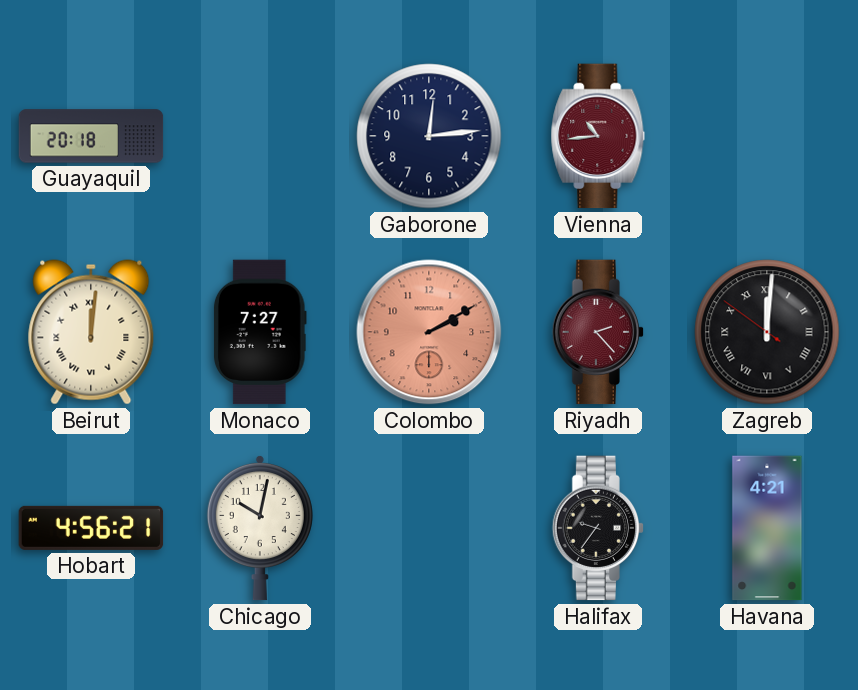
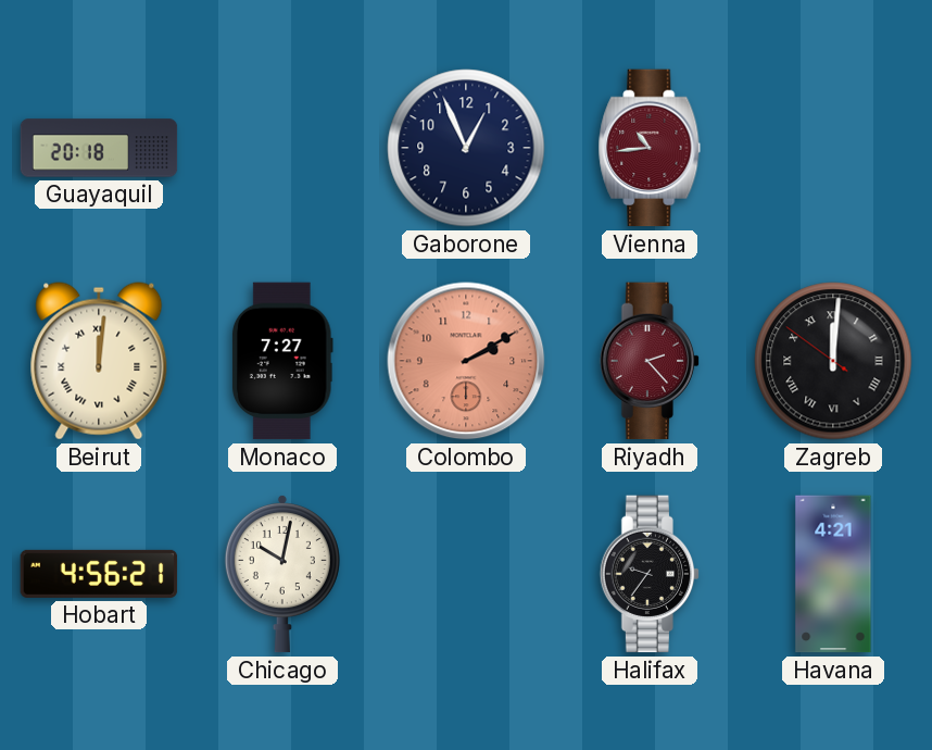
Gaborone: 12:14 -> 12:56 (466, 148)
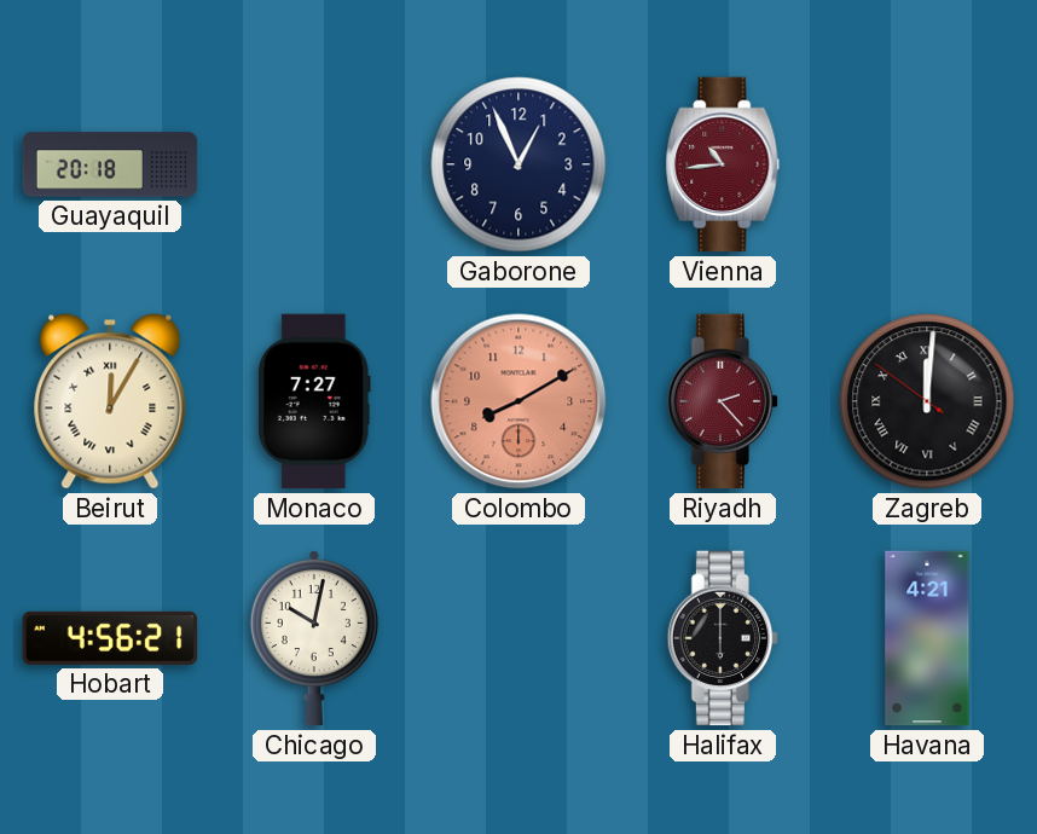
Beirut: 12:01 -> 12:05 (110, 401)
Colombo: 2:10 -> 8:10 (518, 401)
Halifax: 9:36 -> 6:00 (723, 638)
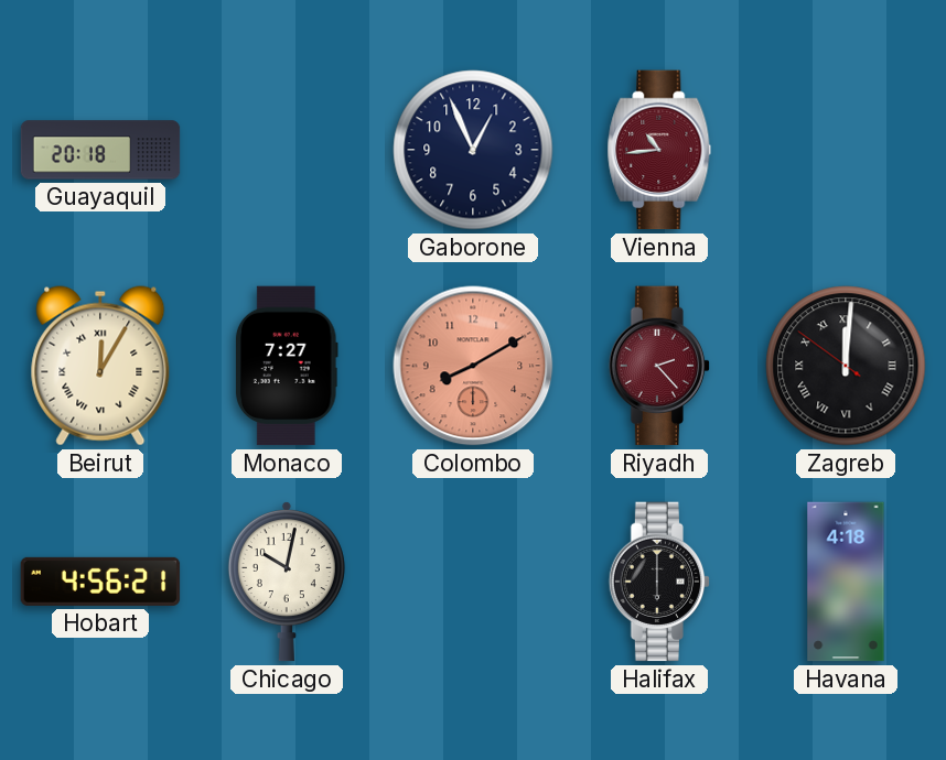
Havana: 4:21 -> 4:18 (846, 582)
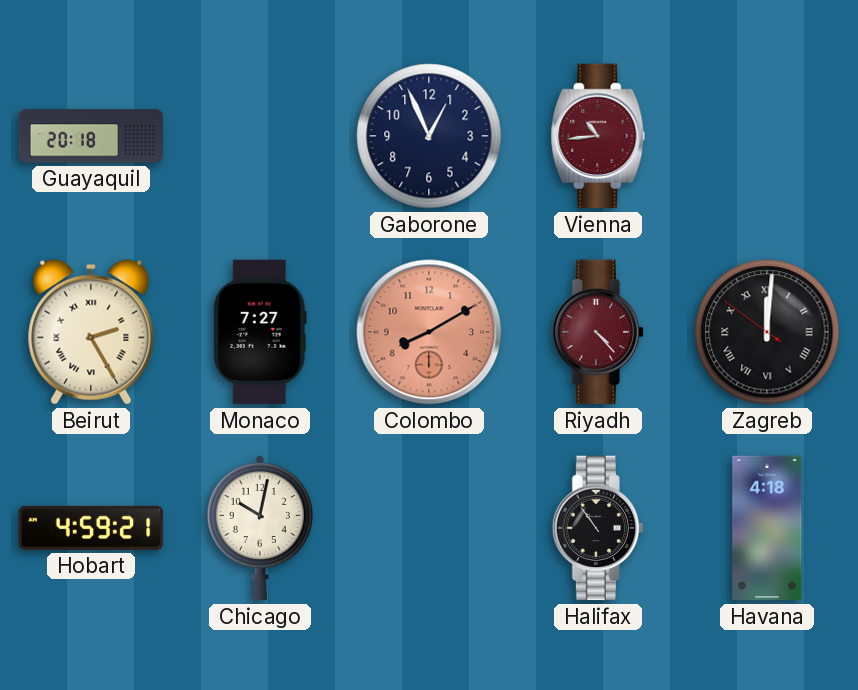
Beirut: 12:05 -> 2:25 (91, 332)
Riyadh: 2:23 -> 4:23 (598, 332)
Hobart: 4:56 -> 4:59 (91, 528)
Halifax: 6:00 -> 10:54 (598, 528)
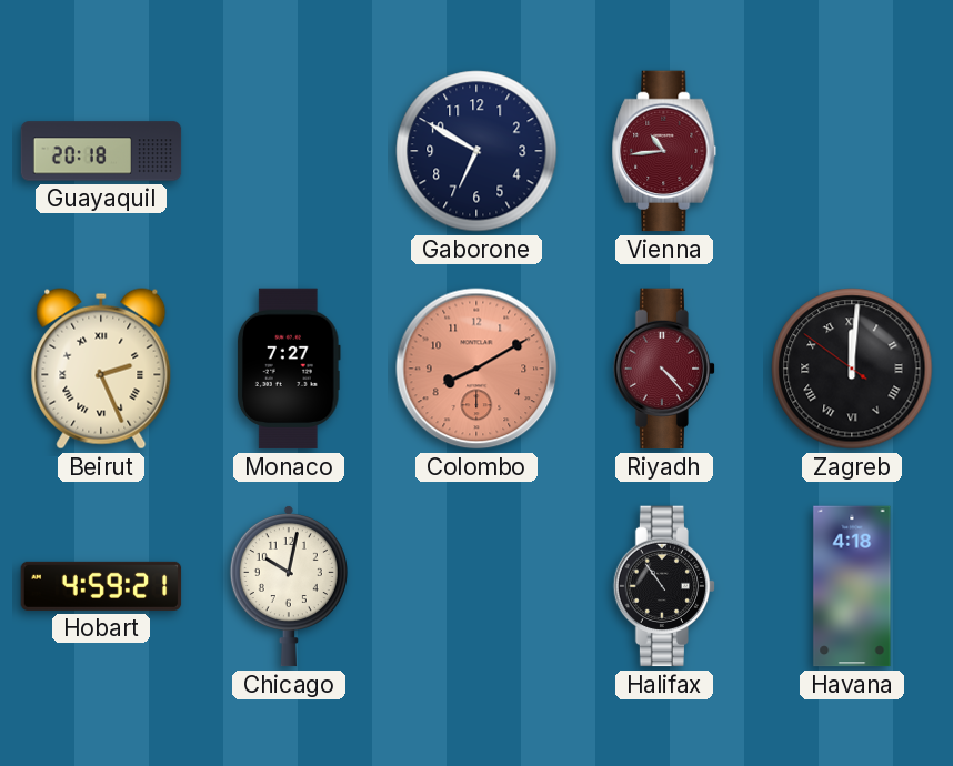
Gaborone: 12:56 -> 6:50 (476, 151)
Beirut: 2:25 -> 2:26 (101, 369)
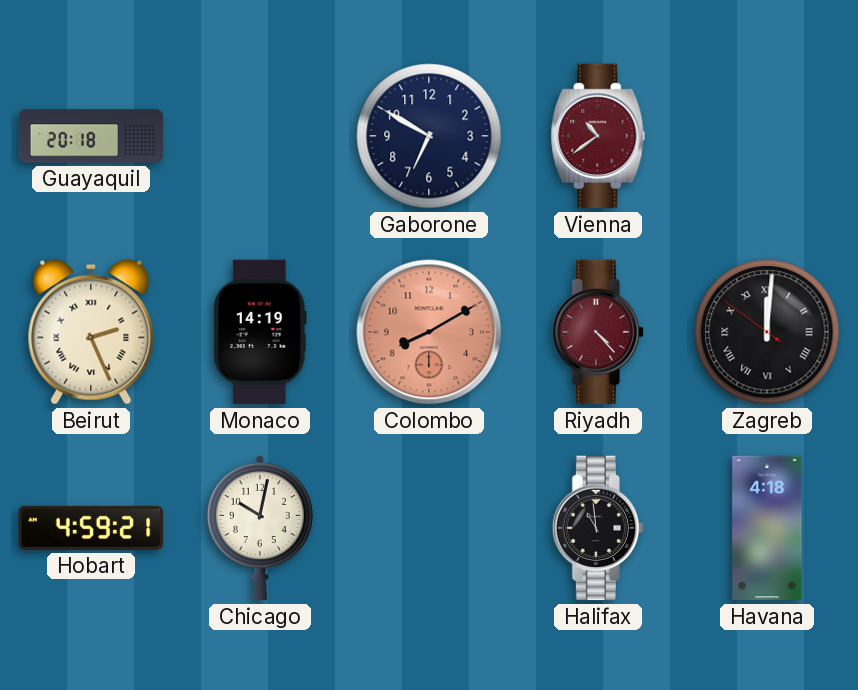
Vienna: 10:44 -> 10:39 (598, 136)
Monaco: 7:27 -> 14:19 (260, 332)
Halifax: 10:54 -> 10:59 (598, 528)
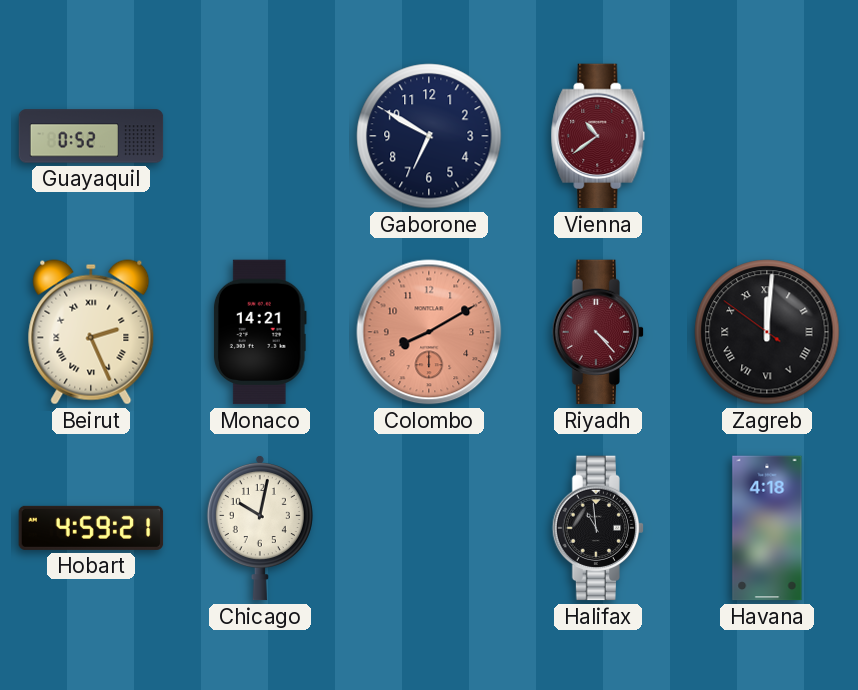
Guayaquil: 20:18 -> 0:52 (91, 136)
Monaco: 14:19 -> 14:21 (260, 332)
